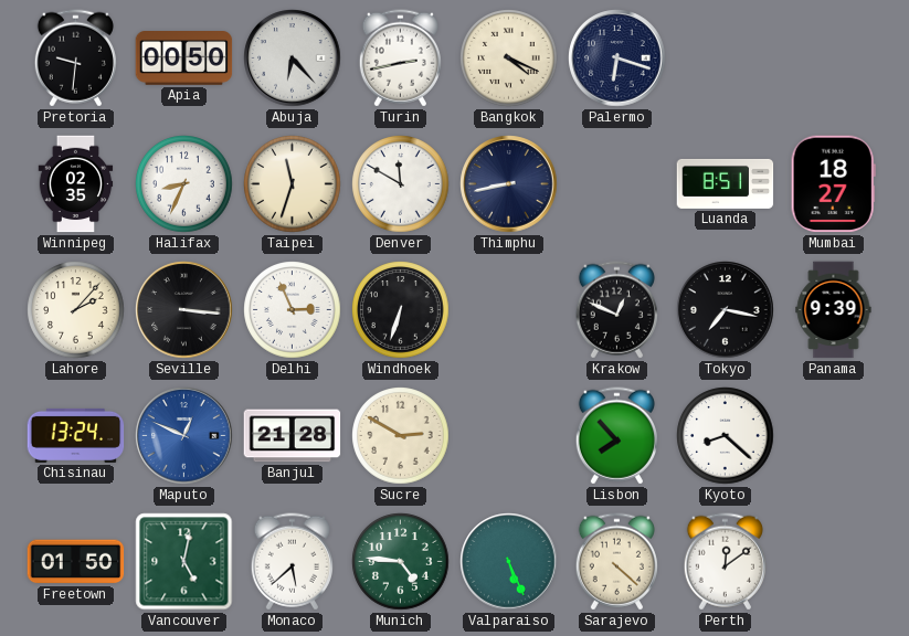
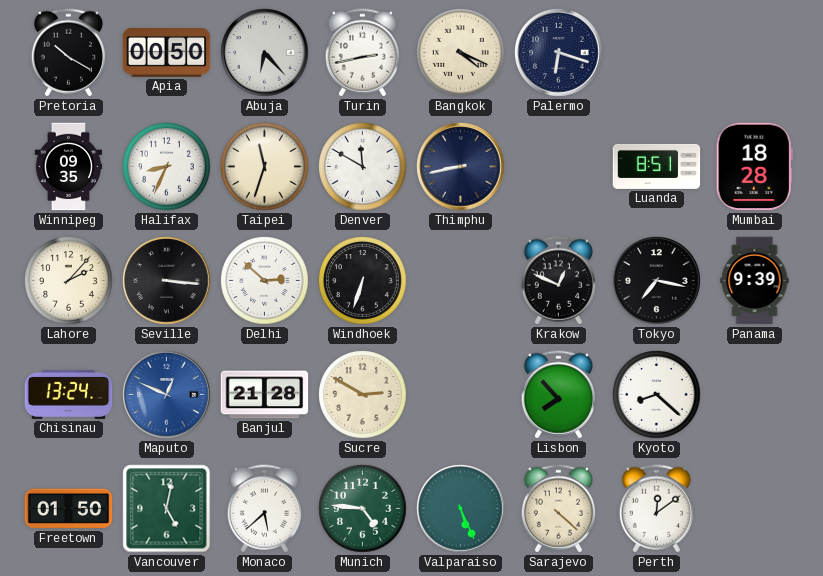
Pretoria: 9:31 -> 10:20 (68, 53)
Winnipeg: 02:35 -> 09:35 (69, 167)
Mumbai: 18:27 -> 18:28 (754, 167)
Delhi: 2:56 -> 2:52 (265, 281)
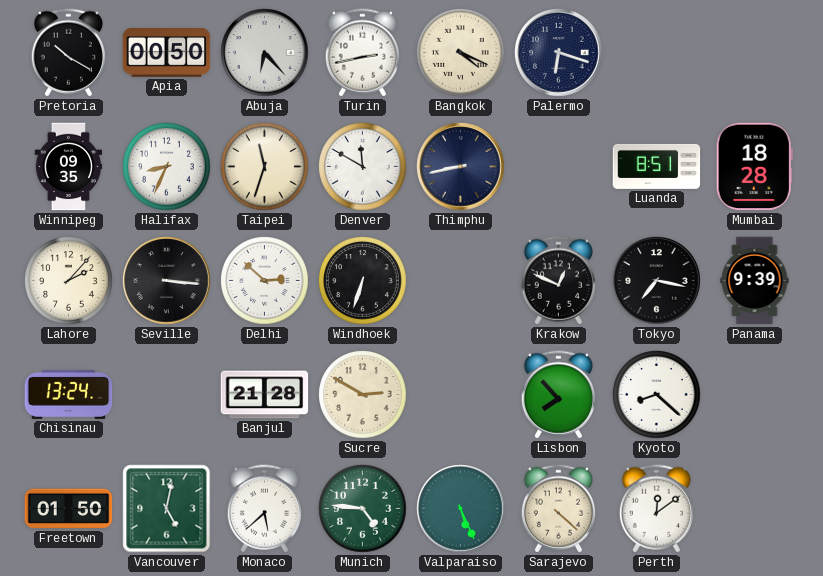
Maputo: 12:49 -> none (167, 395)
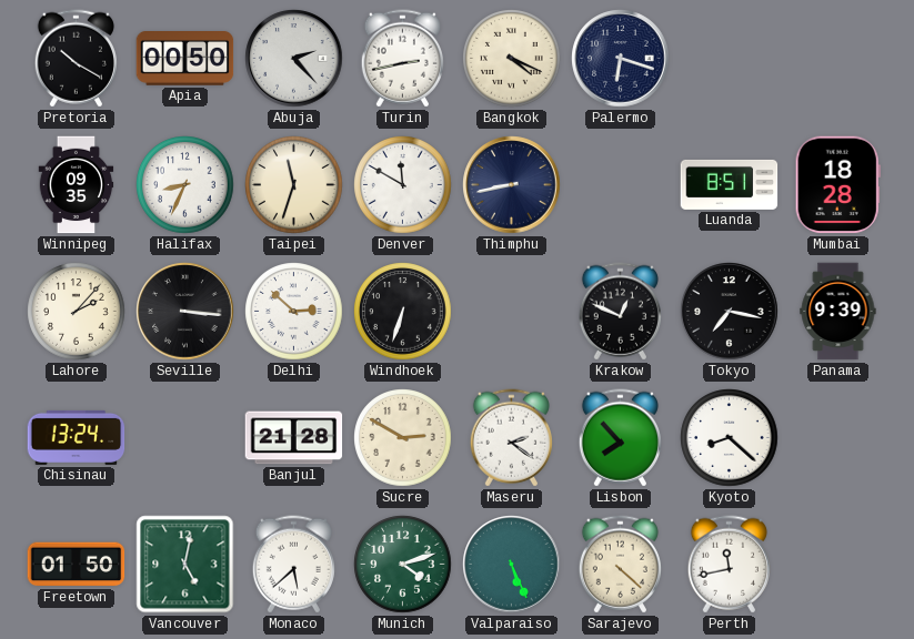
Abuja: 6:23 -> 2:23 (294, 59)
Maseru: none -> 2:21 (511, 438)
Munich: 4:46 -> 4:12 (403, 565)
Perth: 12:09 -> 11:43 (729, 565)
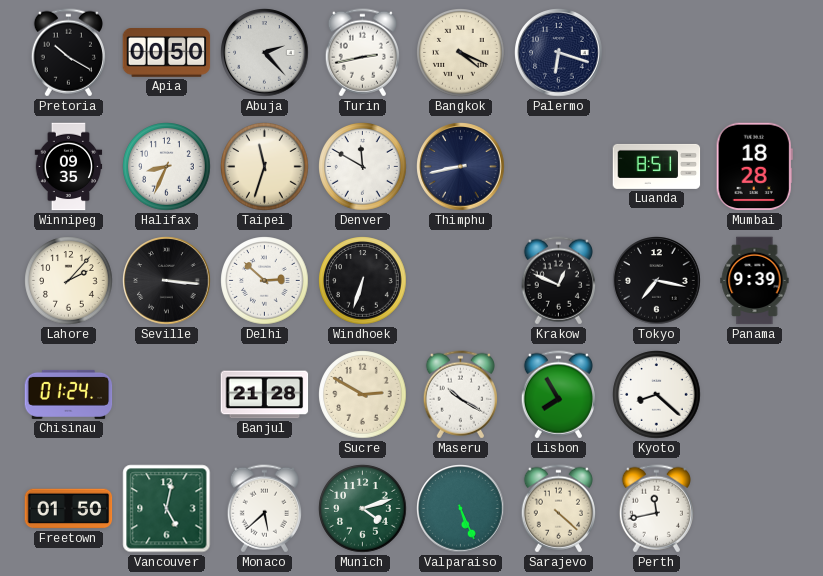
Chisinau: 13:24 -> 01:24 (69, 394)
Maseru: 2:21 -> 10:20 (460, 395)
Lisbon: 7:53 -> 7:55 (558, 395)
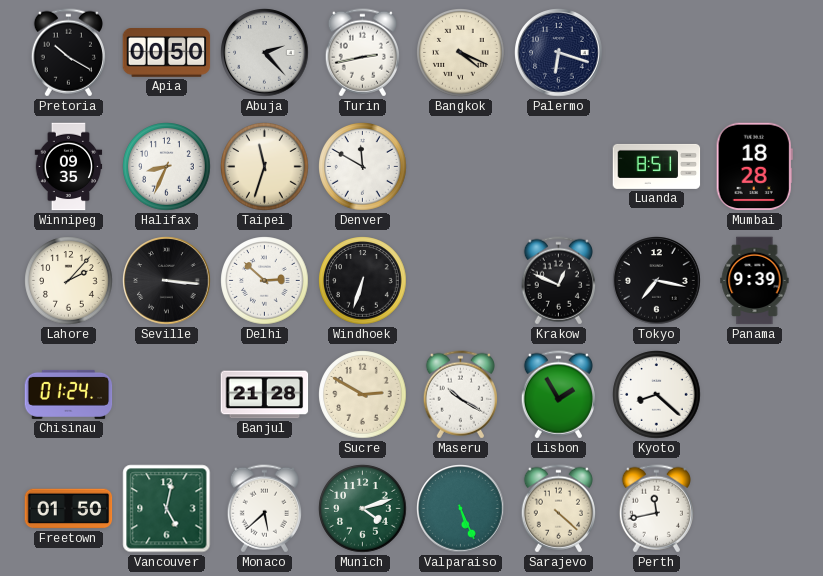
Thimphu: 8:43 -> none (461, 167)
Lisbon: 7:55 -> 1:55 (558, 395)
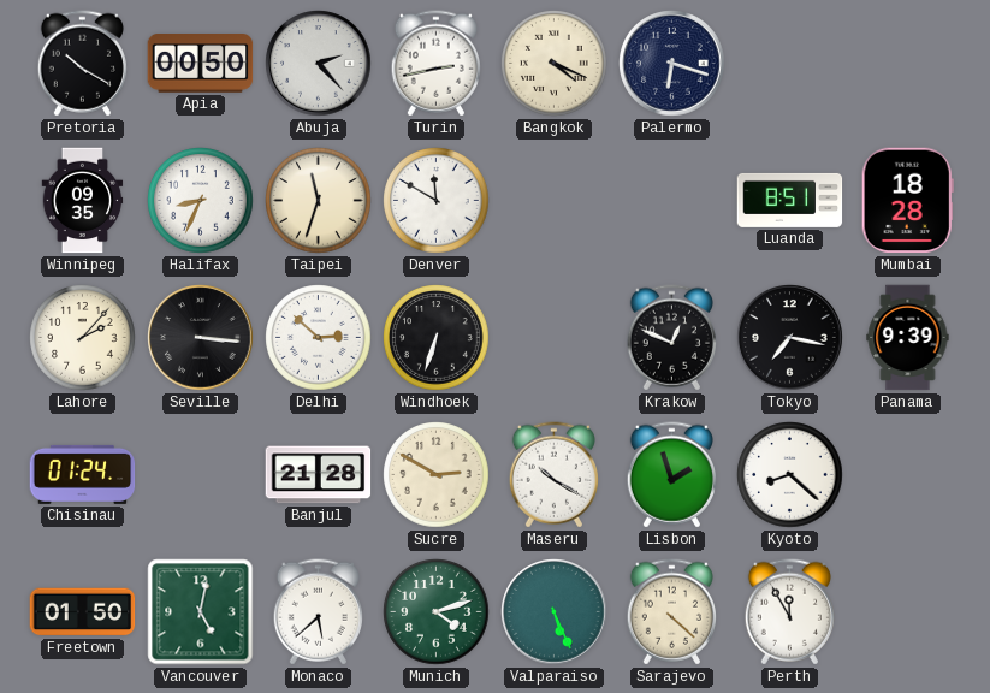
Lisbon: 1:55 -> 1:57 (671, 475)
Perth: 11:43 -> 11:55 (789, 612)
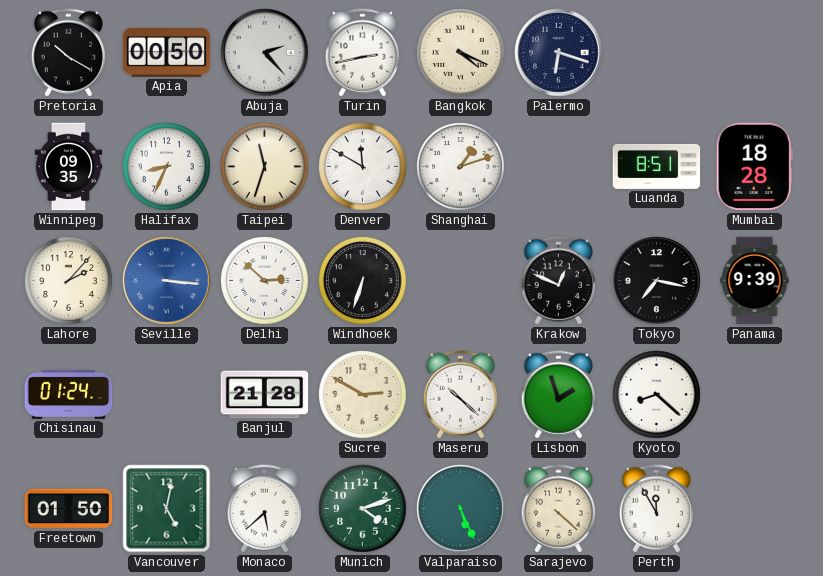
Shanghai: none -> 1:12 (461, 167)
Seville dial: black -> blue (167, 281)
Maseru: 10:20 -> 10:22 (460, 395)
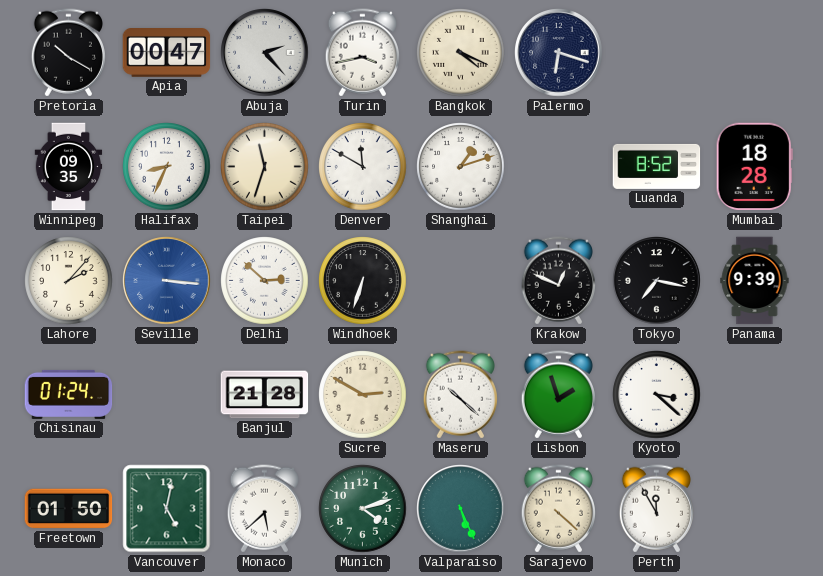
Apia: 00:50 -> 00:47 (167, 53)
Turin: 2:43 -> 3:43 (362, 53)
Luanda: 8:51 -> 8:52 (657, 166)
Kyoto: 8:22 -> 3:22 (657, 395)
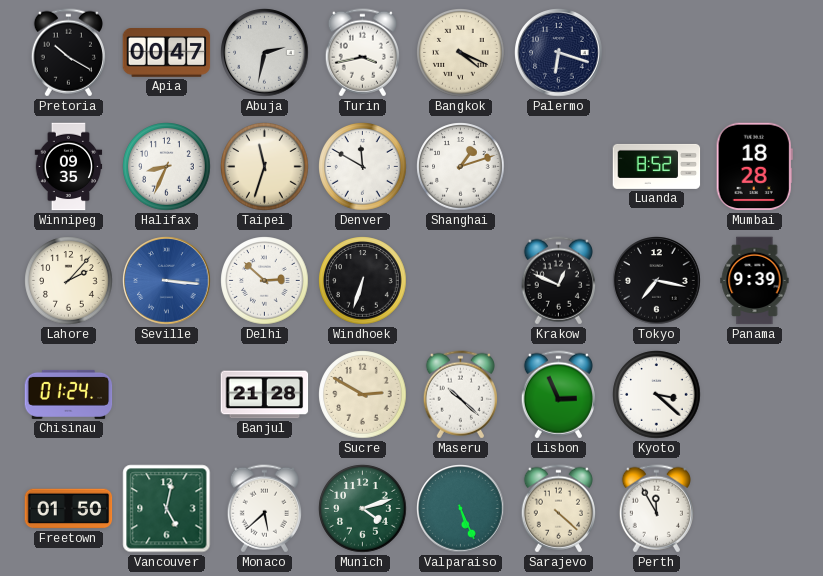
Abuja: 2:23 -> 2:32 (265, 53)
Lisbon: 1:57 -> 2:56 (558, 395)
